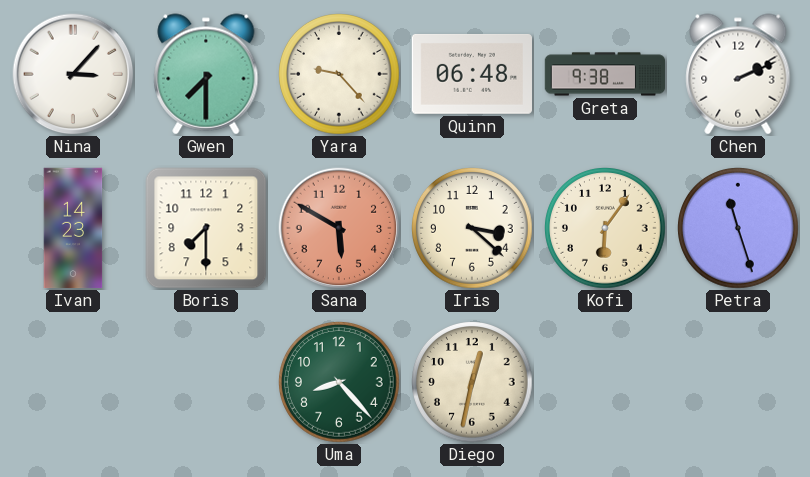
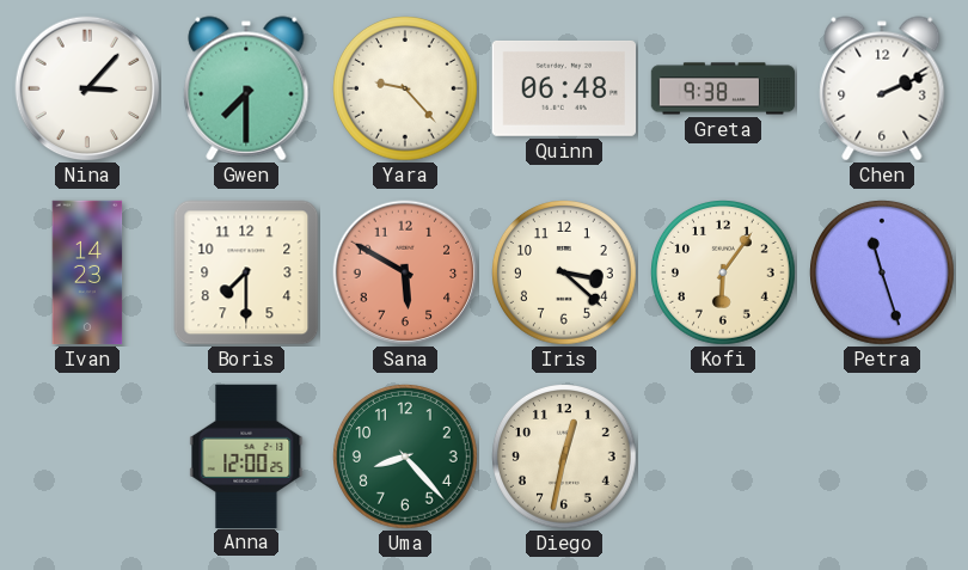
Anna: none -> 12:00 (246, 455)
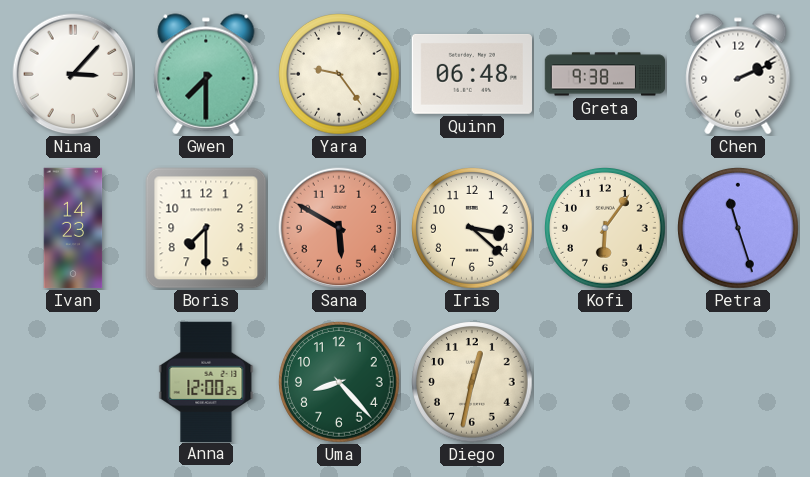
Yara: 9:23 -> 9:24 (340, 75)
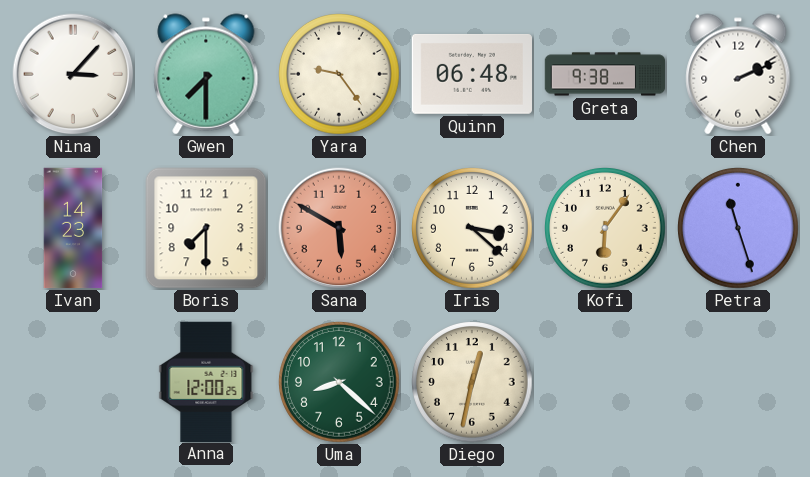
Uma: 8:23 -> 8:22 (340, 383)
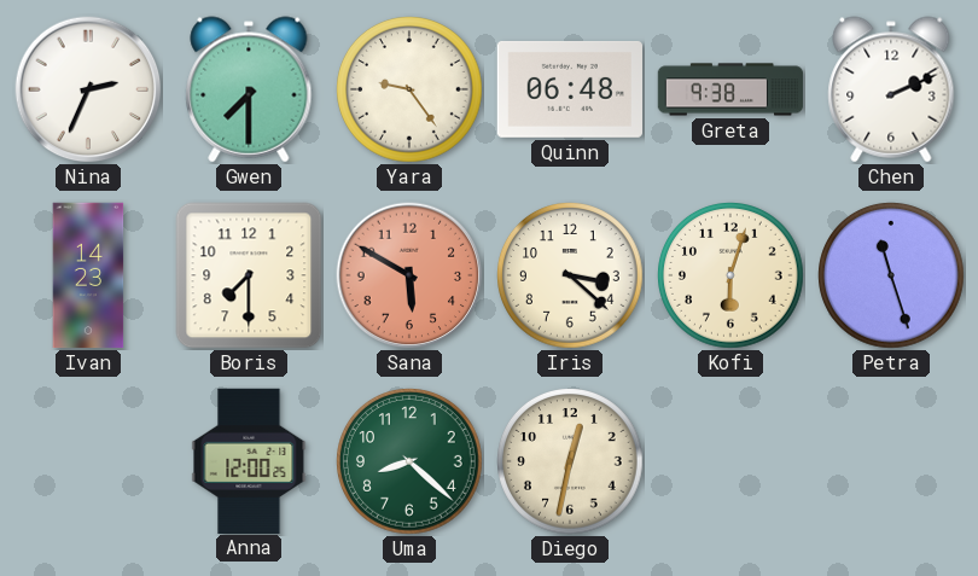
Nina: 3:07 -> 2:34 (88, 89)
Kofi: 6:06 -> 6:03 (732, 277)
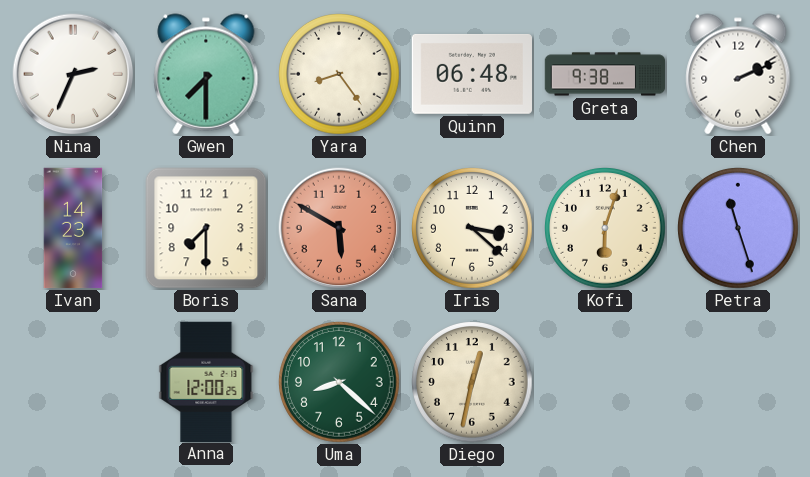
Yara: 9:24 -> 8:24 (340, 75)
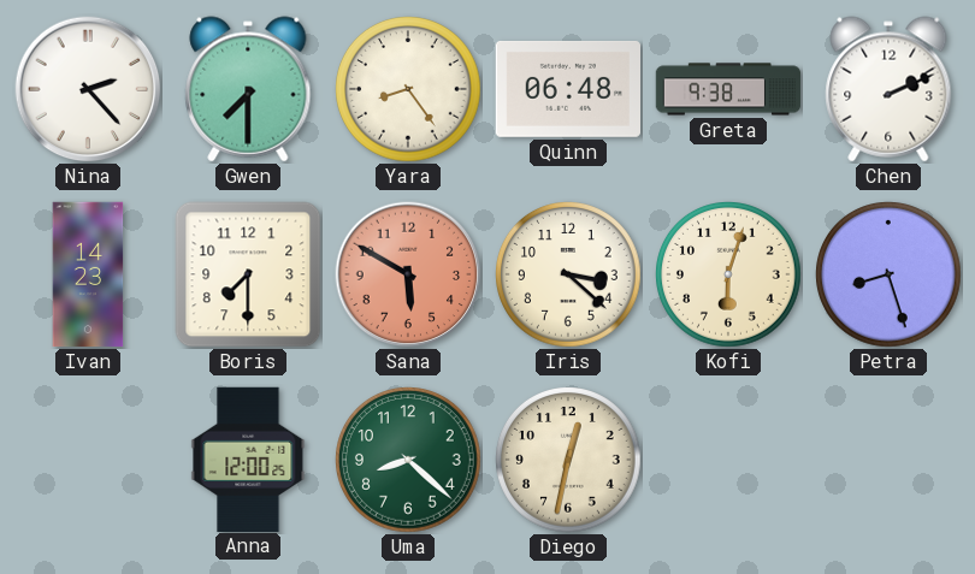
Nina: 2:34 -> 2:23 (88, 89)
Petra: 11:27 -> 8:27 (890, 276)
